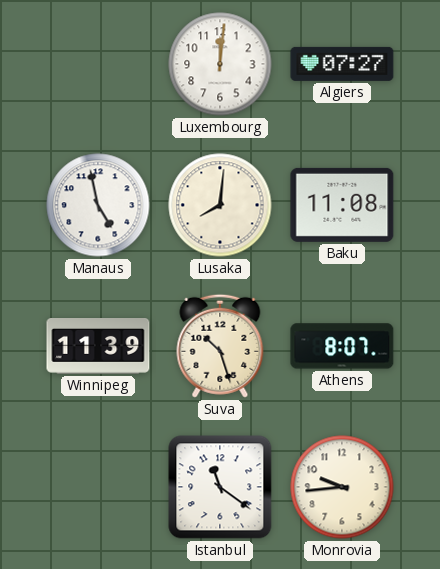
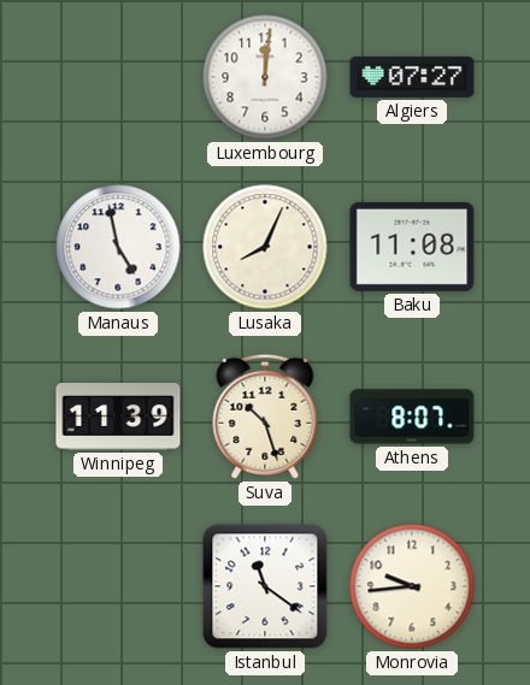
Lusaka: 8:01 -> 8:04 (265, 247)
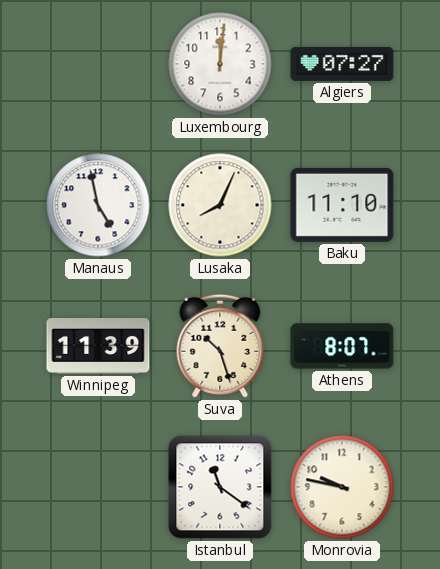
Baku: 11:08 -> 11:10 (342, 205)
Monrovia: 9:44 -> 9:47 (342, 487)
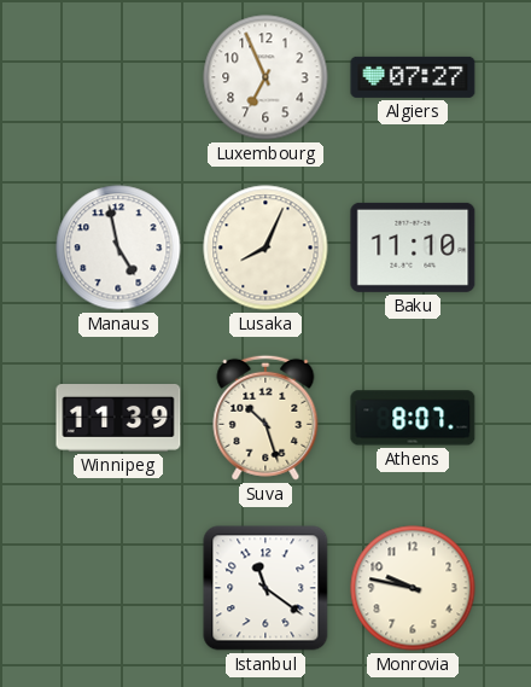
Luxembourg: 12:01 -> 6:56 (265, 77)
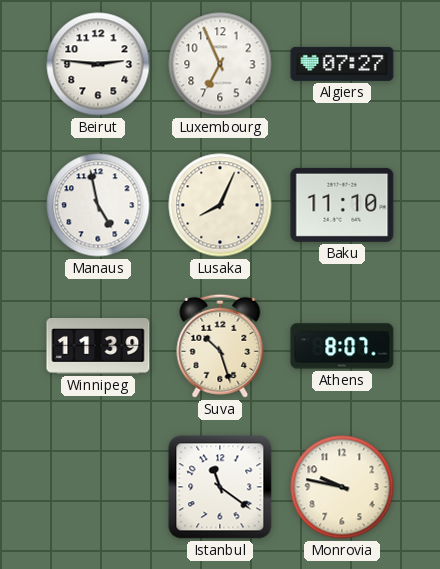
Beirut: none -> 2:46 (98, 64)
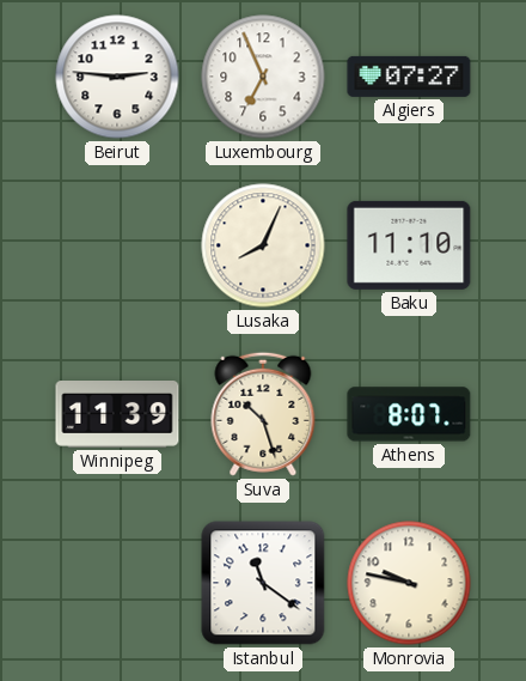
Manaus: 4:58 -> none (98, 205)
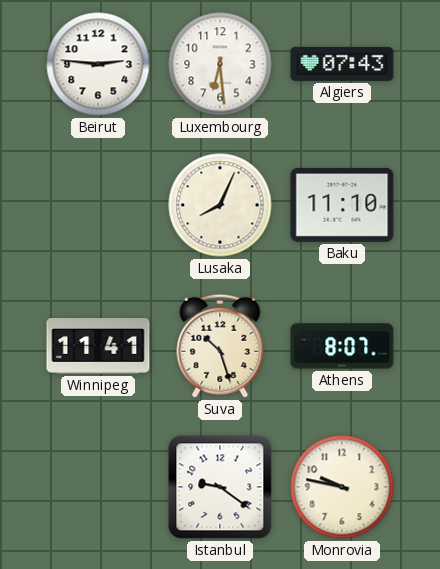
Luxembourg: 6:56 -> 6:29 (220, 64)
Algiers: 07:27 -> 07:43 (342, 64)
Winnipeg: 11:39 -> 11:41 (98, 347)
Istanbul: 11:21 -> 9:21 (220, 487)
